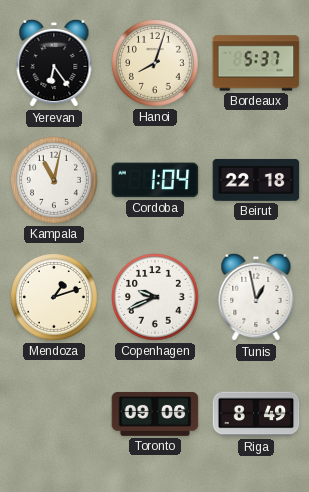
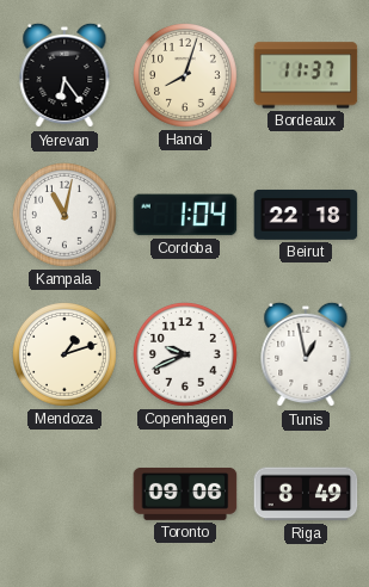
Bordeaux: 5:37 -> 11:37 (306, 75)
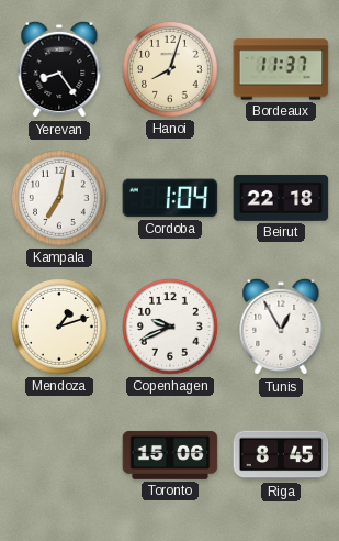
Yerevan: 6:24 -> 8:24 (59, 69)
Kampala: 11:02 -> 7:02 (60, 199)
Tunis: 12:58 -> 12:55 (281, 327)
Toronto: 09:06 -> 15:06 (170, 455)
Riga: 8:49 -> 8:45 (281, 455)
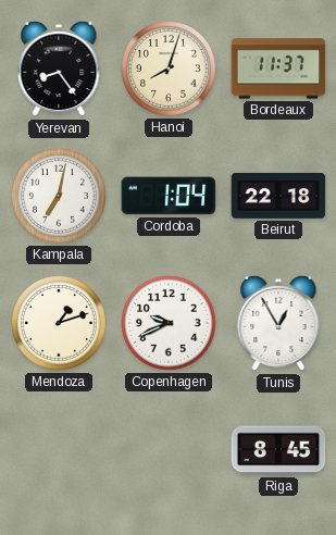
Toronto: 15:06 -> none (170, 455)
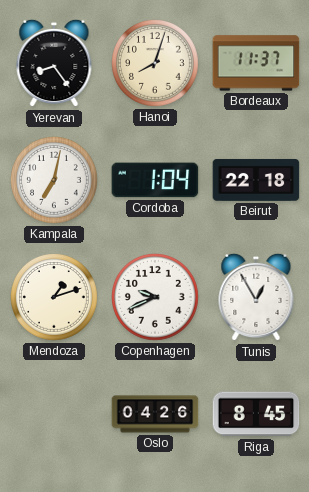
Oslo: none -> 04:26 (155, 414)
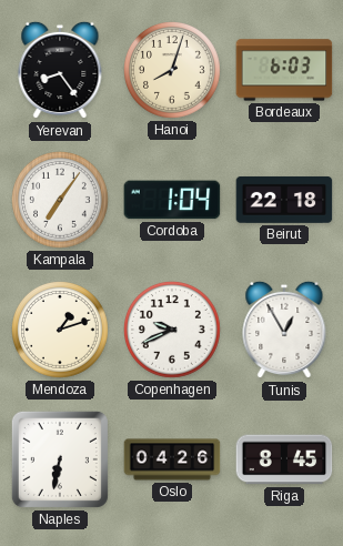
Bordeaux: 11:37 -> 6:03 (284, 70)
Kampala: 7:02 -> 7:06 (61, 201)
Naples: none -> 6:32 (60, 459)
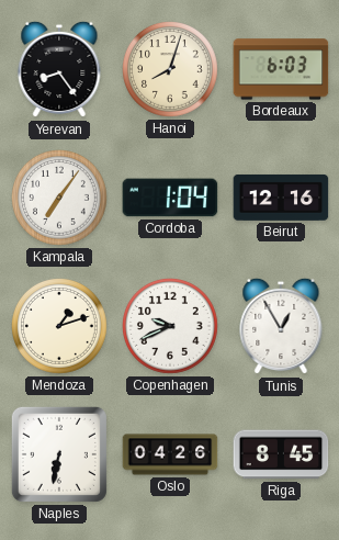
Beirut: 22:18 -> 12:16 (281, 198)
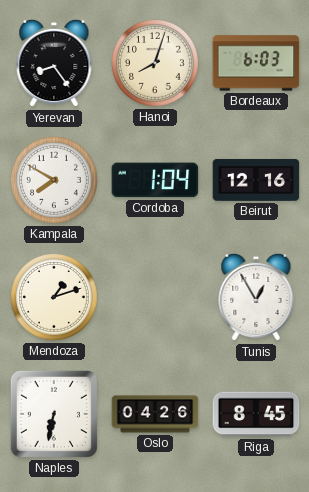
Kampala: 7:06 -> 7:50 (55, 181)
Copenhagen: 9:41 -> none (171, 327)
